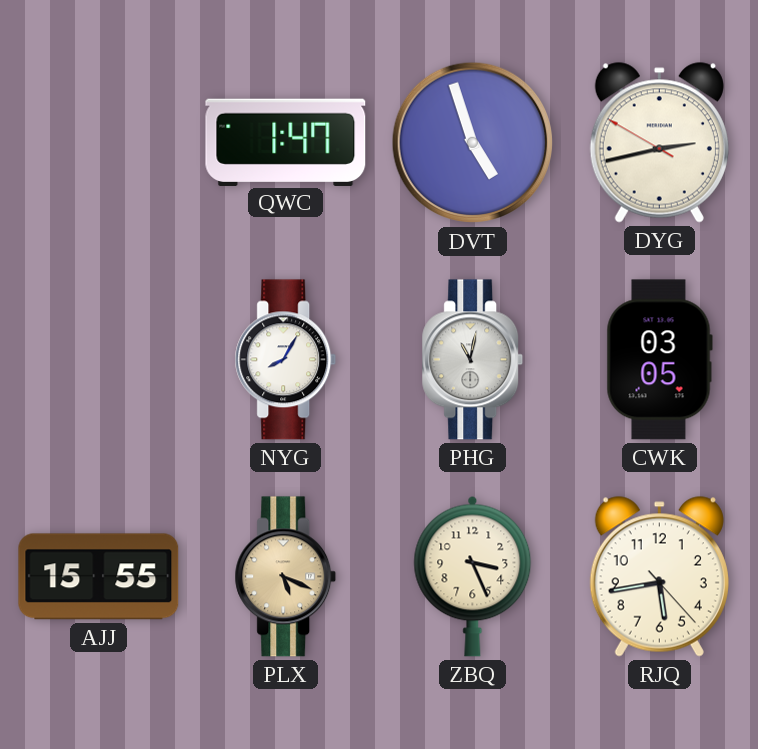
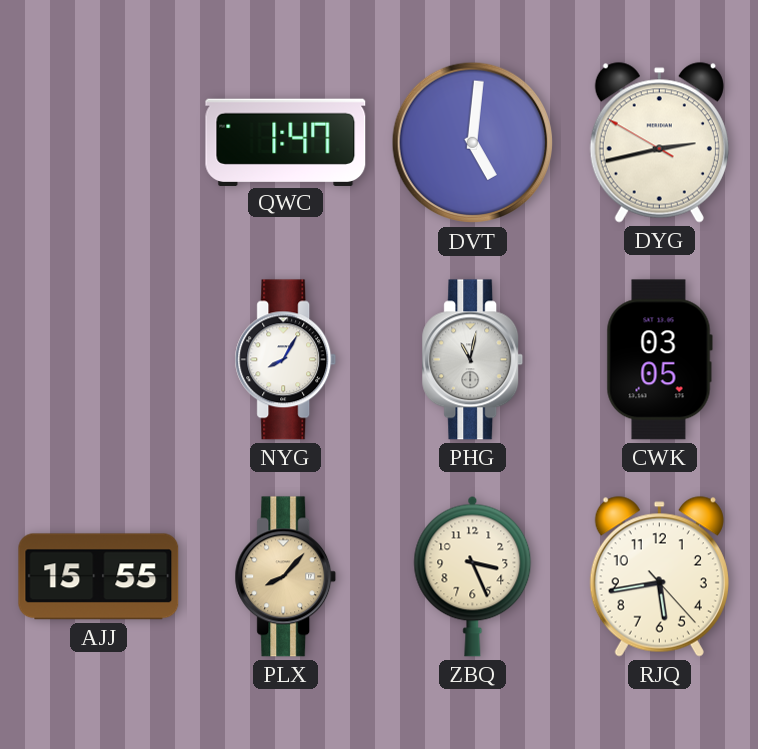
DVT: 4:57 -> 5:01 (473, 143)
PLX: 5:19 -> 8:07 (286, 577)
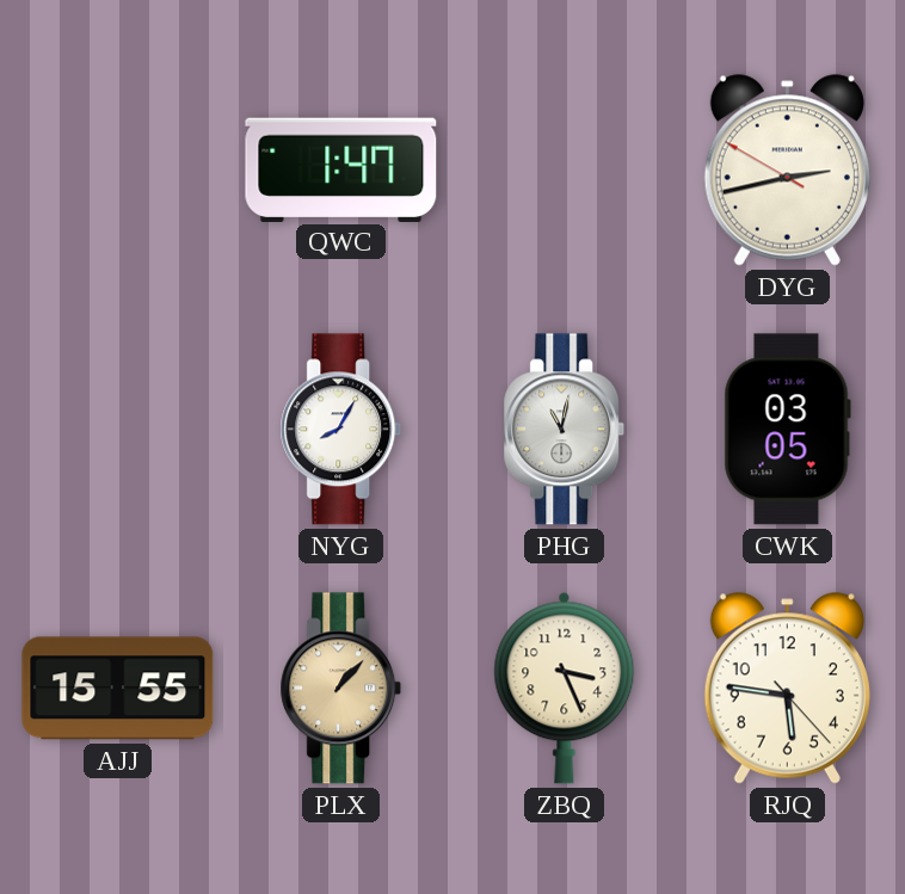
DVT: 5:01 -> none (473, 143)
PLX: 8:07 -> 1:07 (341, 689)
RJQ: 5:43 -> 5:46 (787, 689)
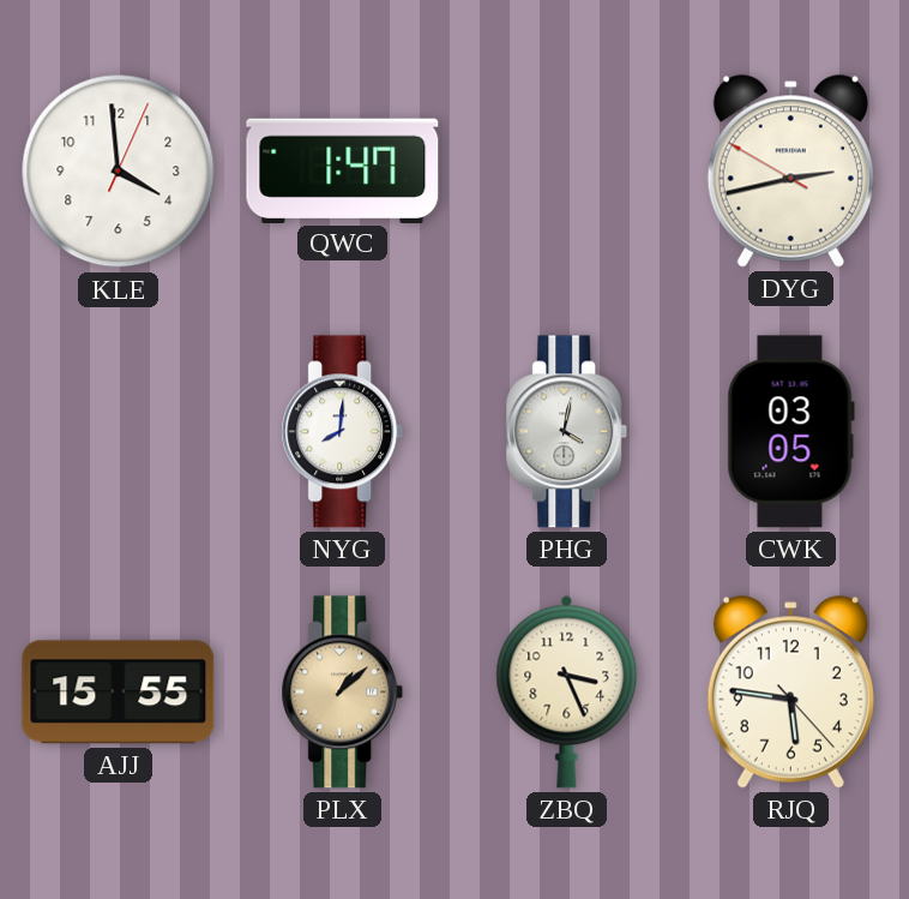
KLE: none -> 3:59 (119, 172)
NYG: 8:05 -> 8:01 (343, 432)
PHG: 11:02 -> 4:02 (567, 432)
PLX: 1:07 -> 1:08 (343, 693)
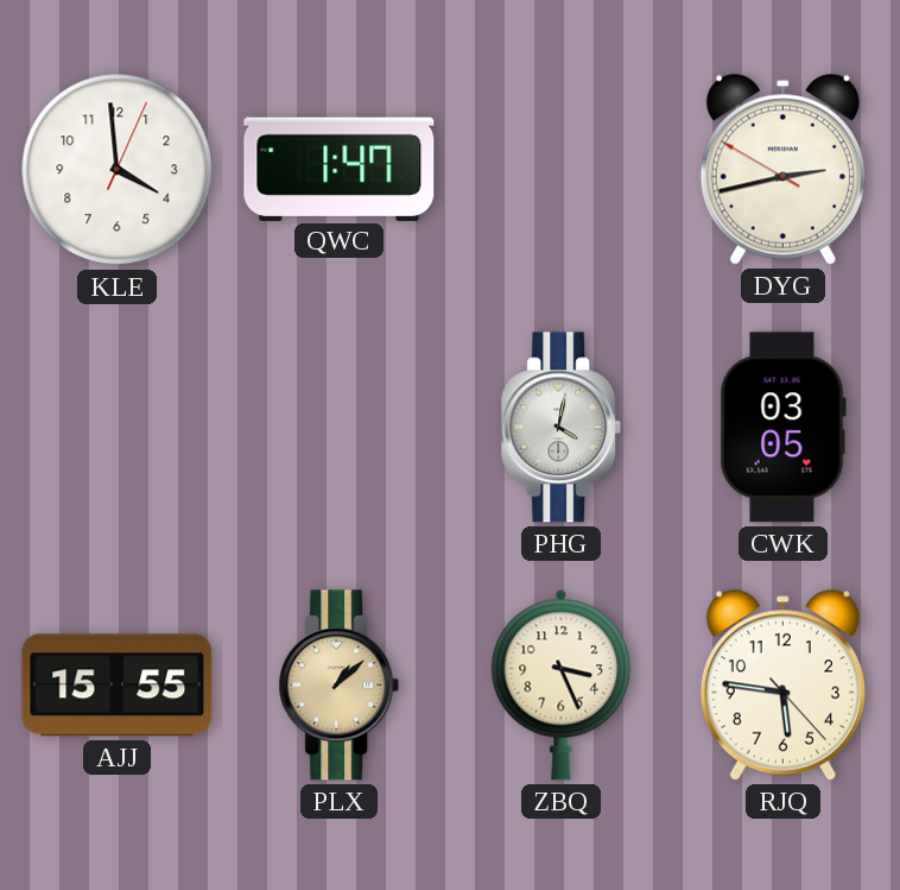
NYG: 8:01 -> none (343, 432)
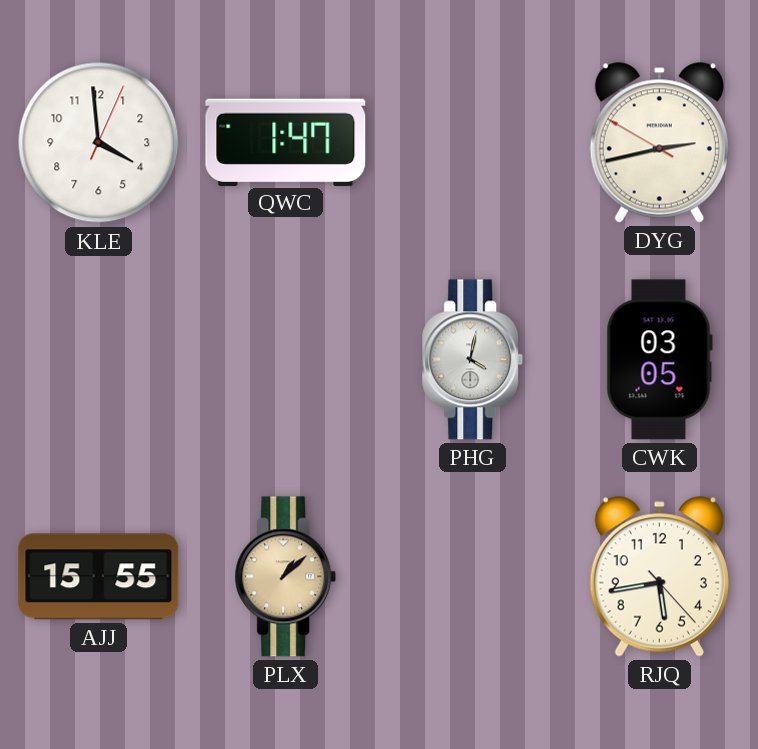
ZBQ: 3:26 -> none (562, 684)
RJQ: 5:46 -> 5:43 (659, 577)
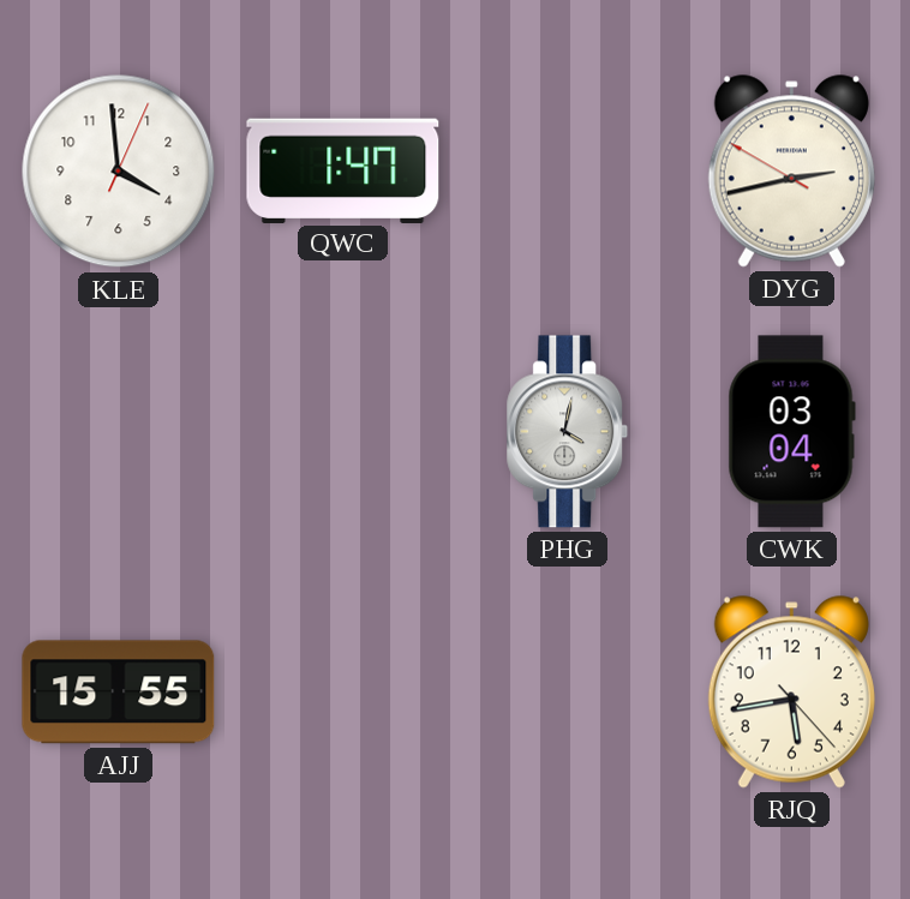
CWK: 03:05 -> 03:04 (791, 432)
PLX: 1:08 -> none (286, 577)
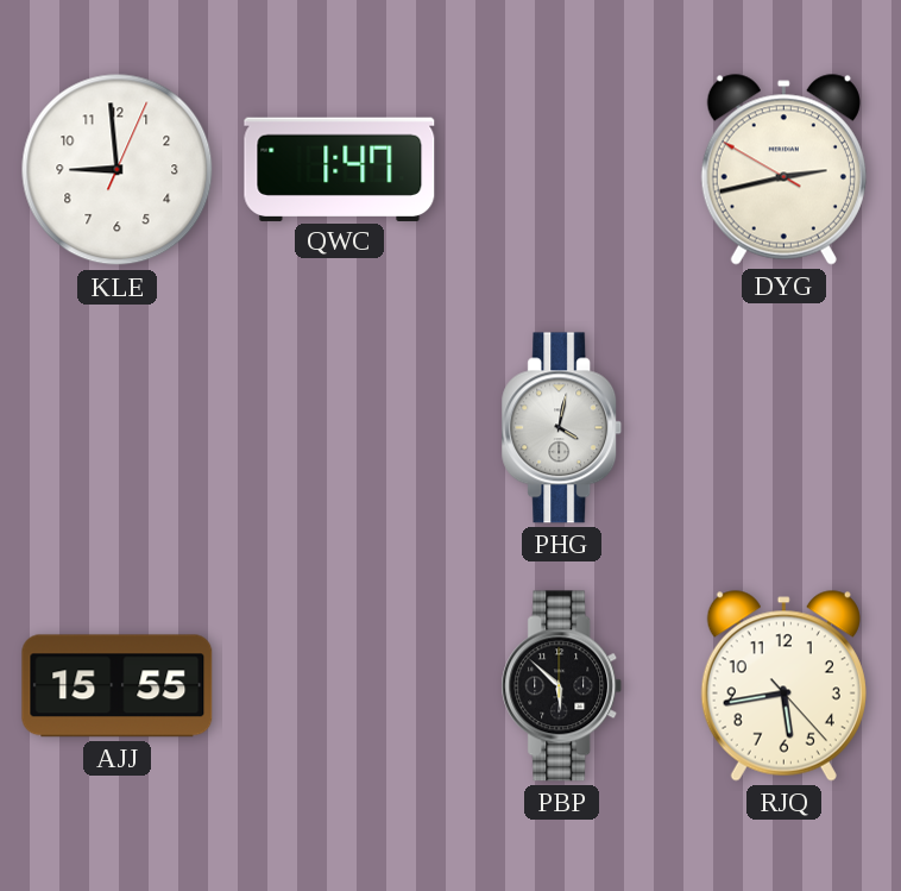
KLE: 3:59 -> 8:59 (118, 170)
CWK: 03:04 -> none (791, 432)
PBP: none -> 5:52 (562, 686)
